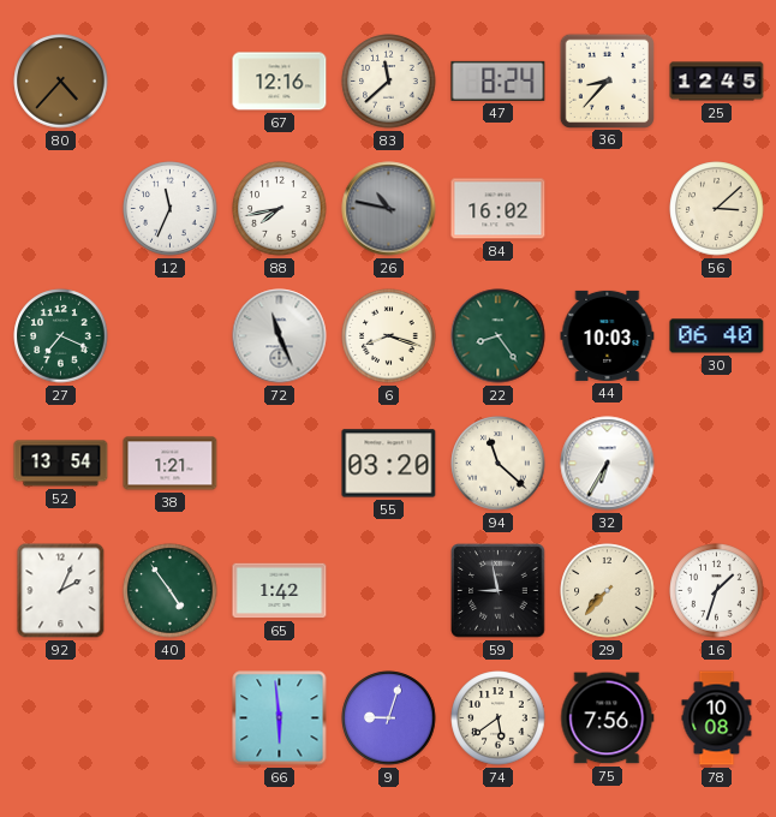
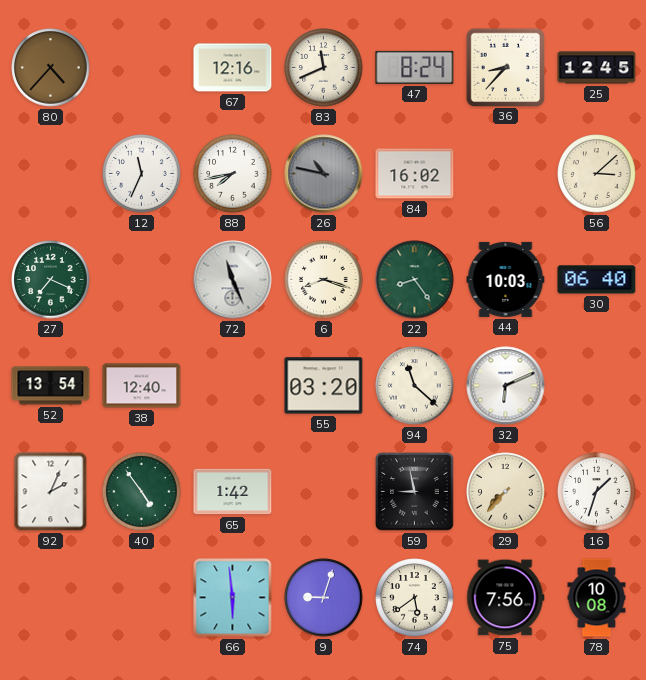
83: 11:38 -> 11:41 (324, 68)
38: 1:21 -> 12:40 (142, 386)
32: 6:35 -> 6:11 (506, 386)
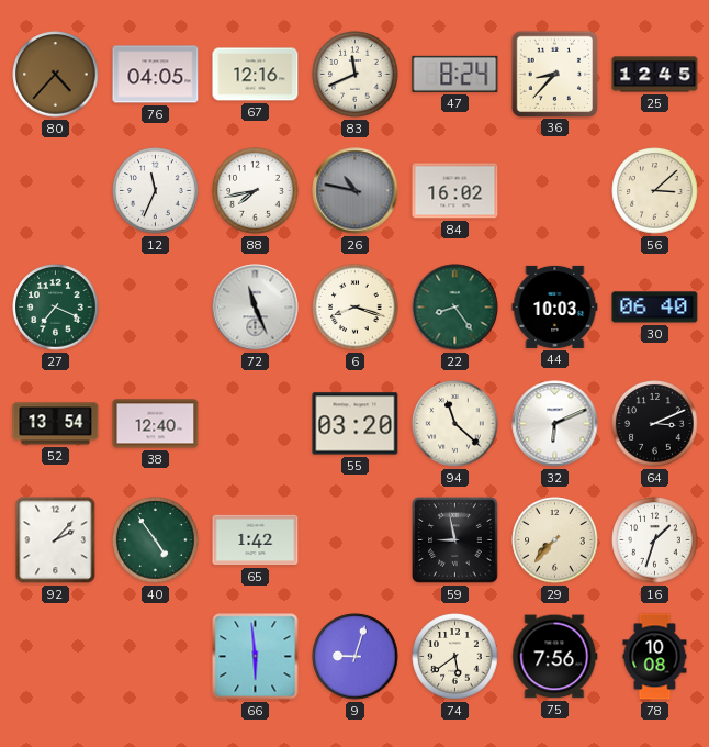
76: none -> 04:05 (156, 75)
64: none -> 3:11 (655, 424)
92: 2:04 -> 2:07 (56, 540)
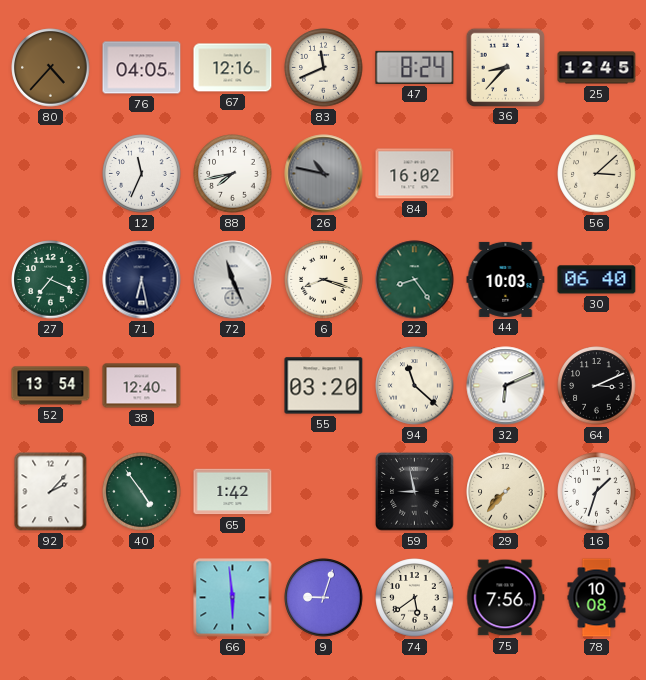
71: none -> 6:28 (142, 280)
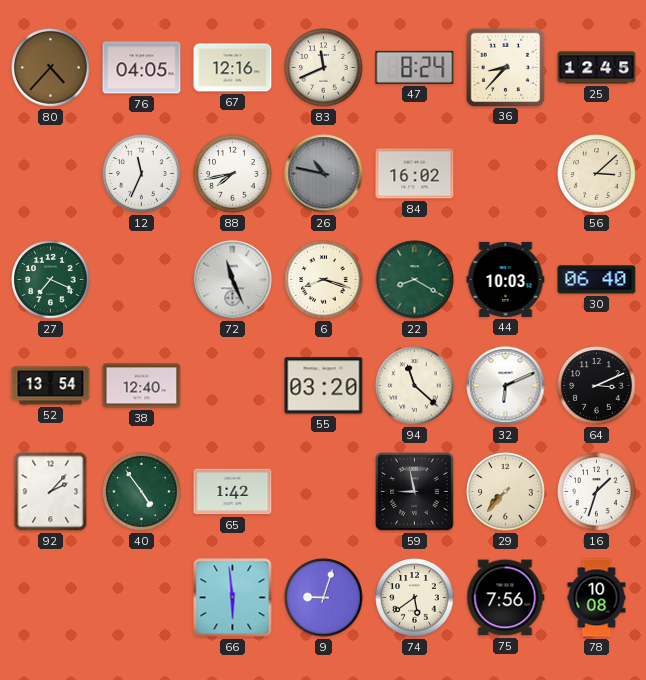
71: 6:28 -> none (142, 280)
22: 8:24 -> 8:20 (415, 280)
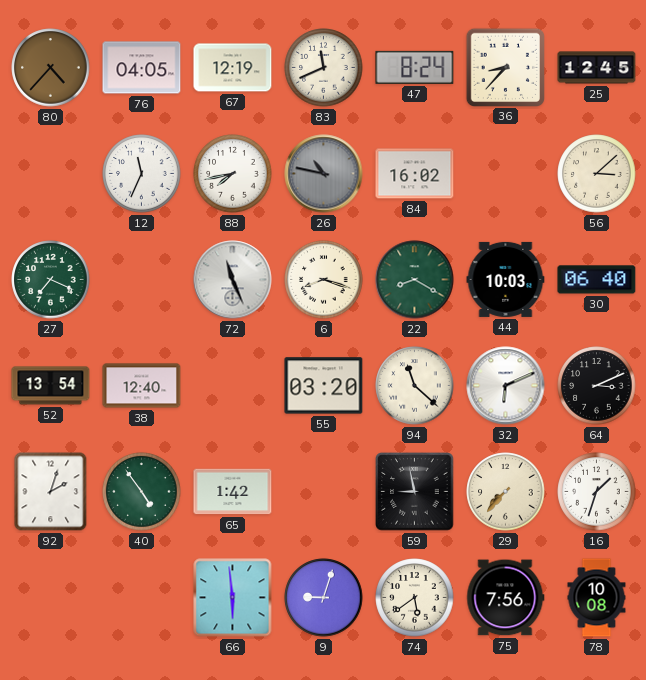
67: 12:16 -> 12:19 (233, 68)
92: 2:07 -> 2:03 (51, 492)
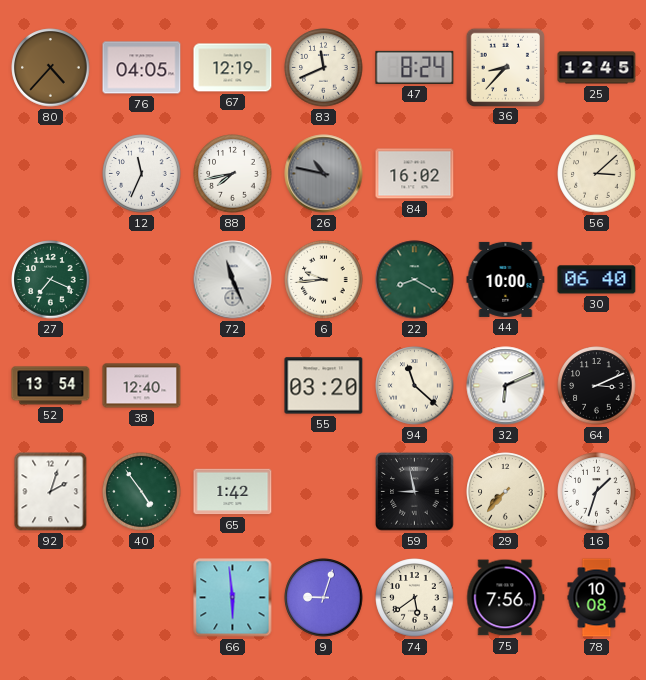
6: 8:18 -> 9:44 (324, 280)
44: 10:03 -> 10:00 (506, 279)
